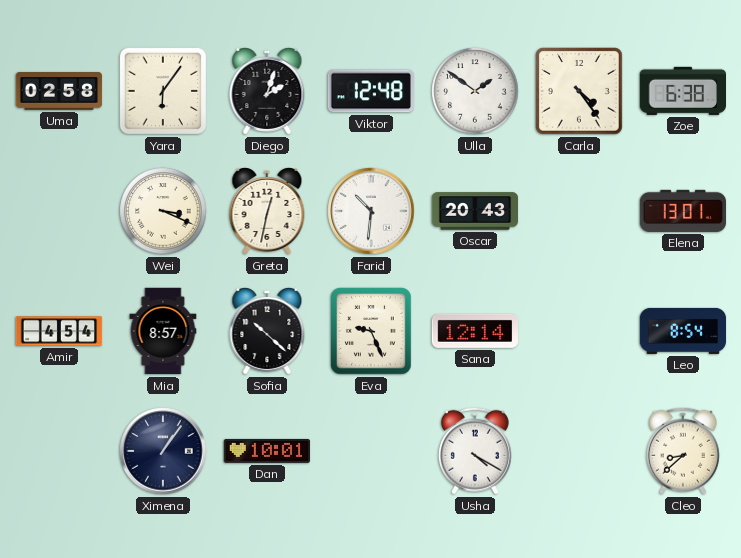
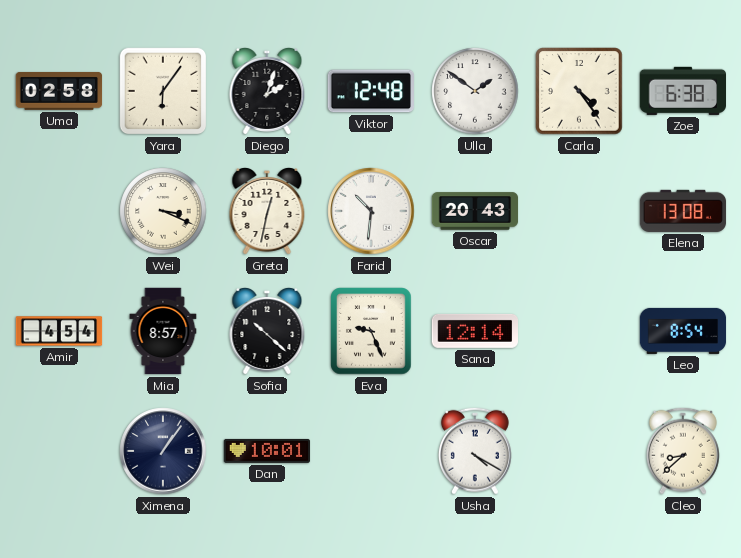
Elena: 13:01 -> 13:08 (683, 211)
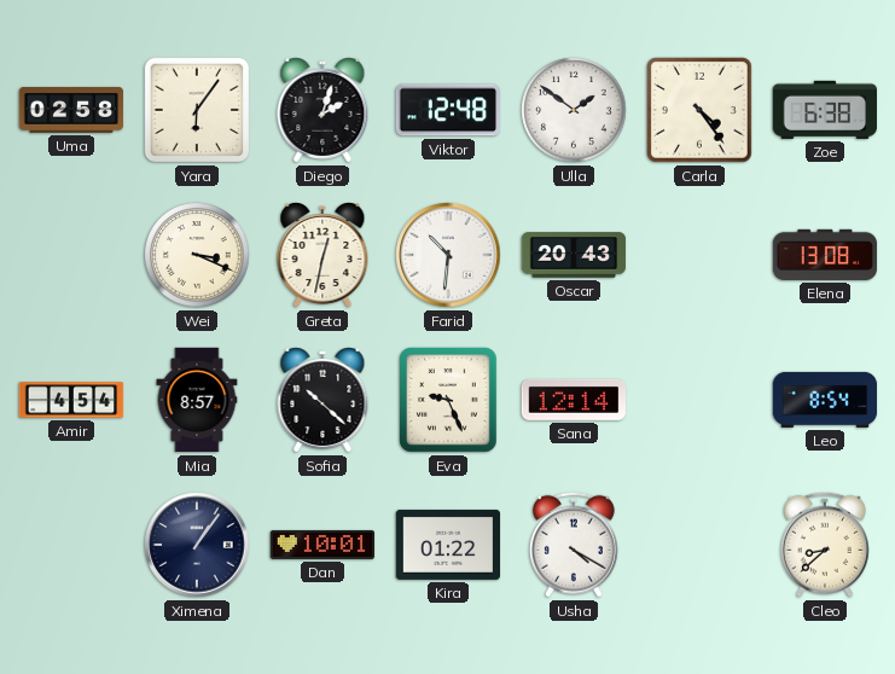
Kira: none -> 01:22 (448, 545)
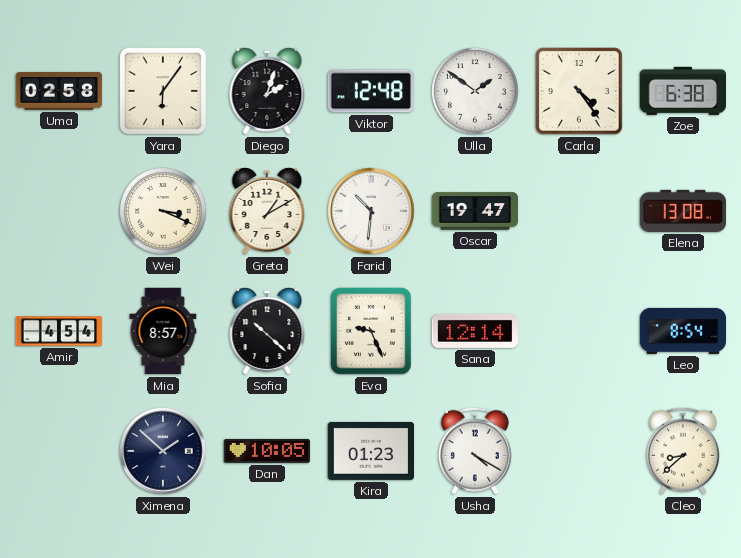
Greta: 12:32 -> 1:10 (267, 212)
Oscar: 20:43 -> 19:47 (475, 211)
Ximena: 1:06 -> 1:52 (163, 451)
Dan: 10:01 -> 10:05 (267, 451)
Kira: 01:22 -> 01:23 (371, 451)
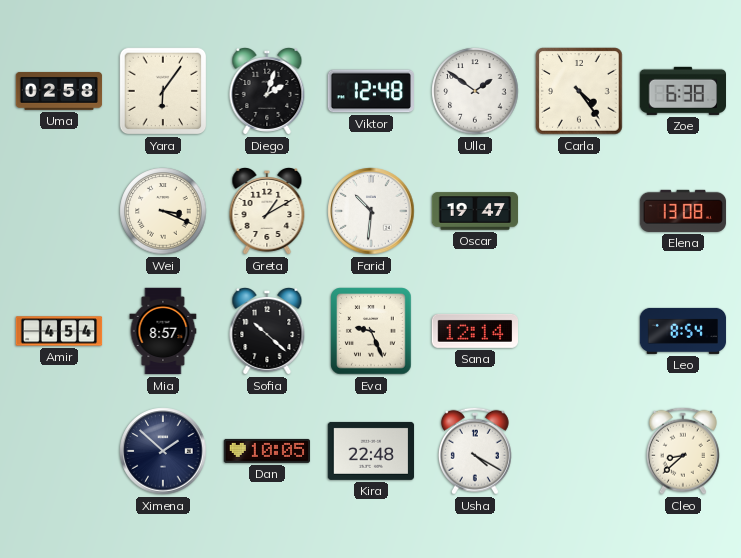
Kira: 01:23 -> 22:48 (371, 451)
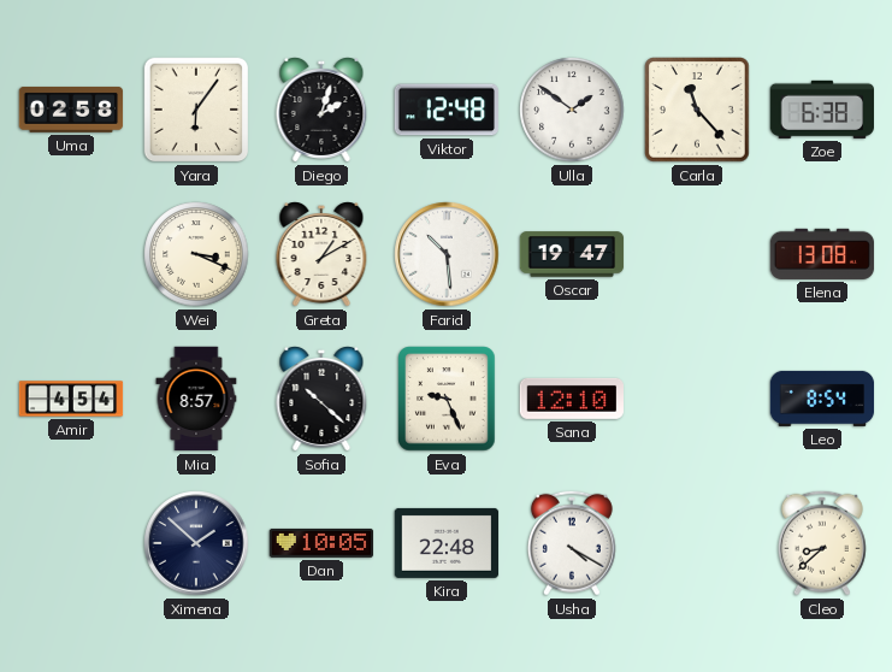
Carla: 4:24 -> 11:23 (697, 110)
Farid: 10:31 -> 10:29 (447, 254)
Sana: 12:14 -> 12:10 (572, 399)
